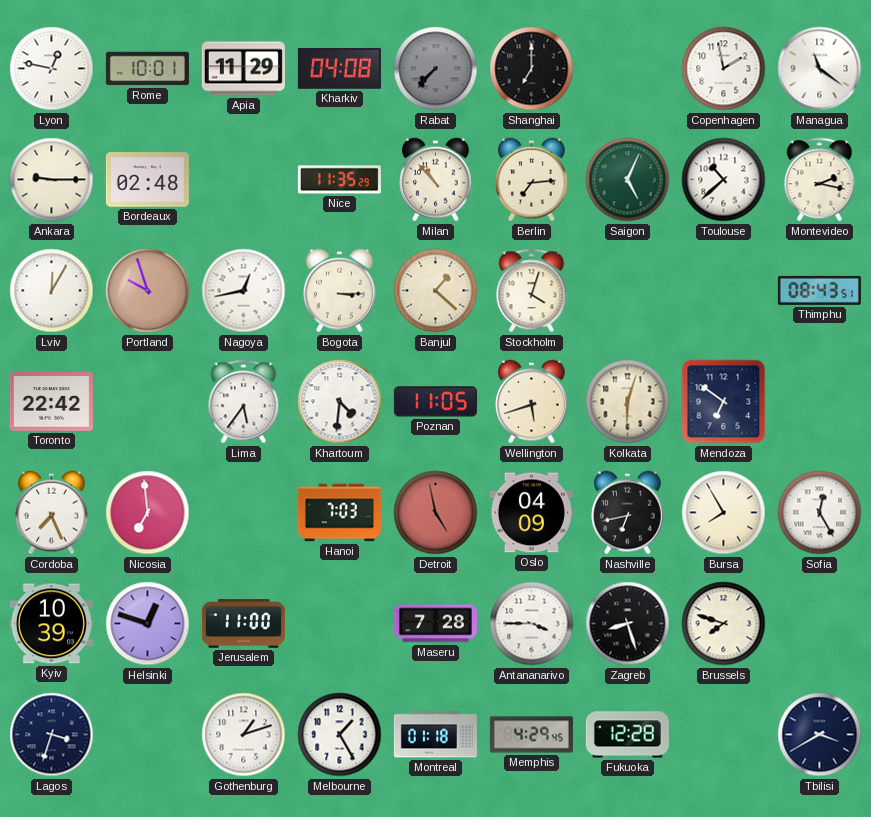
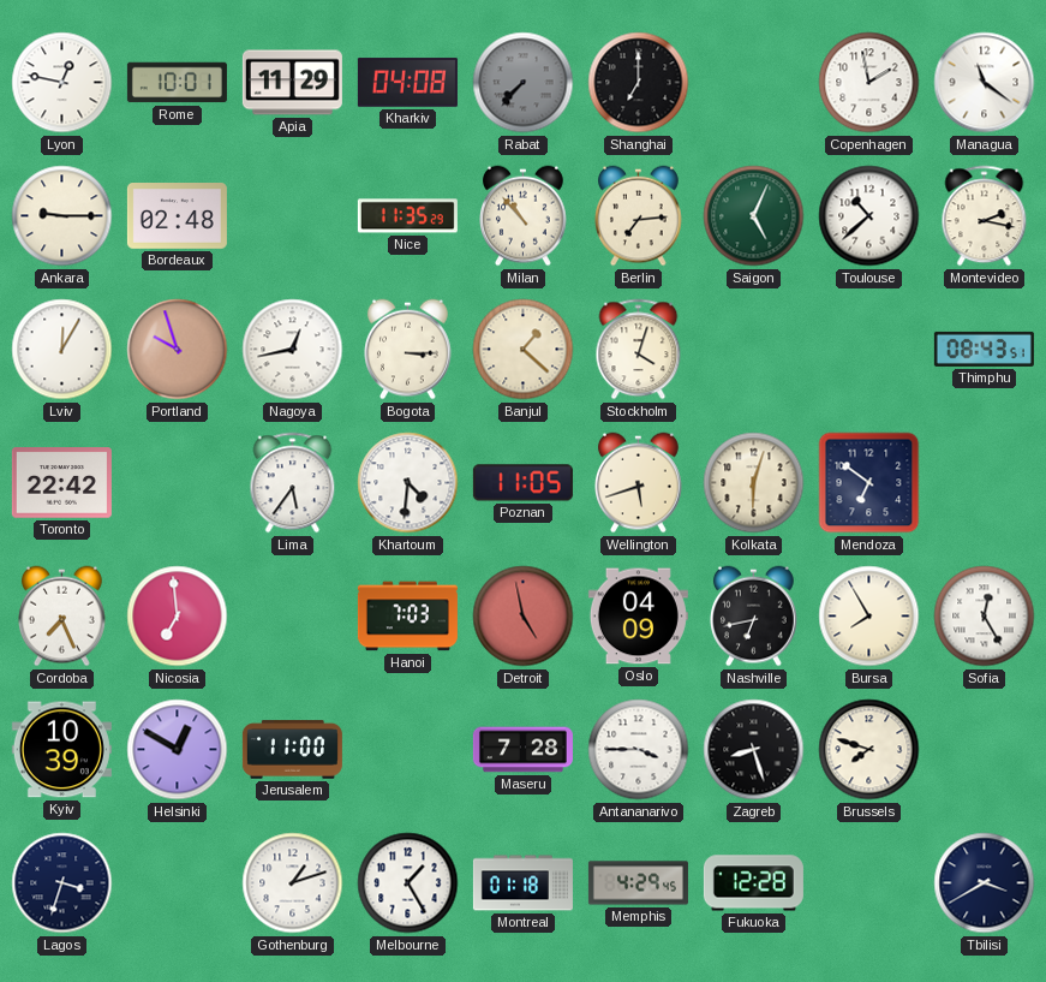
Helsinki: 12:48 -> 12:50 (178, 750)
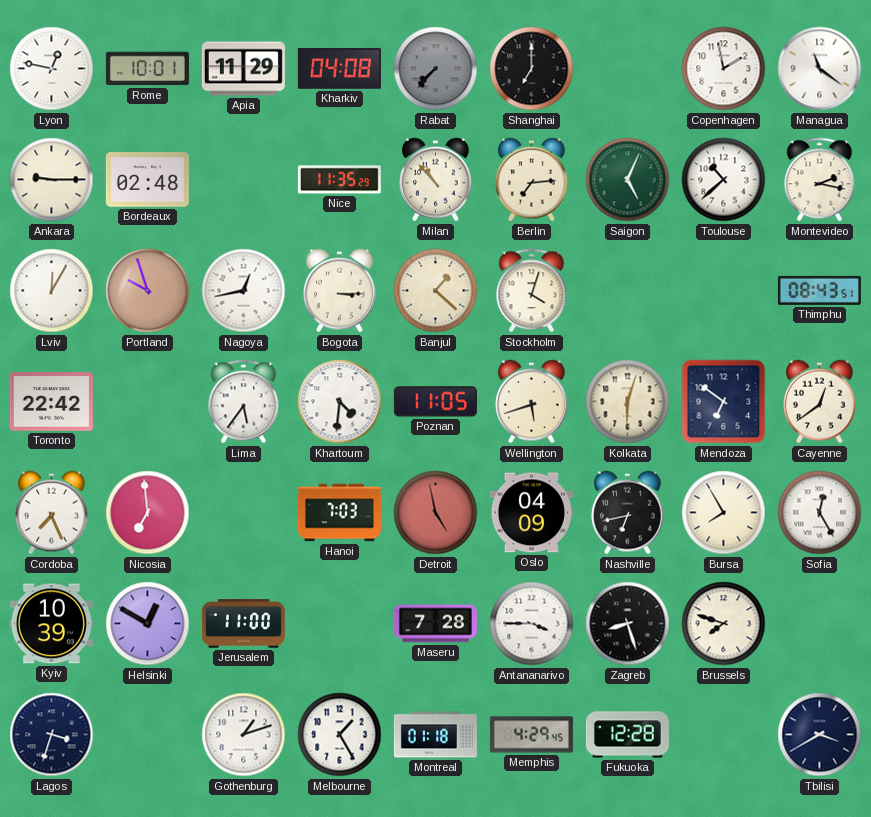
Cayenne: none -> 12:39 (820, 402)
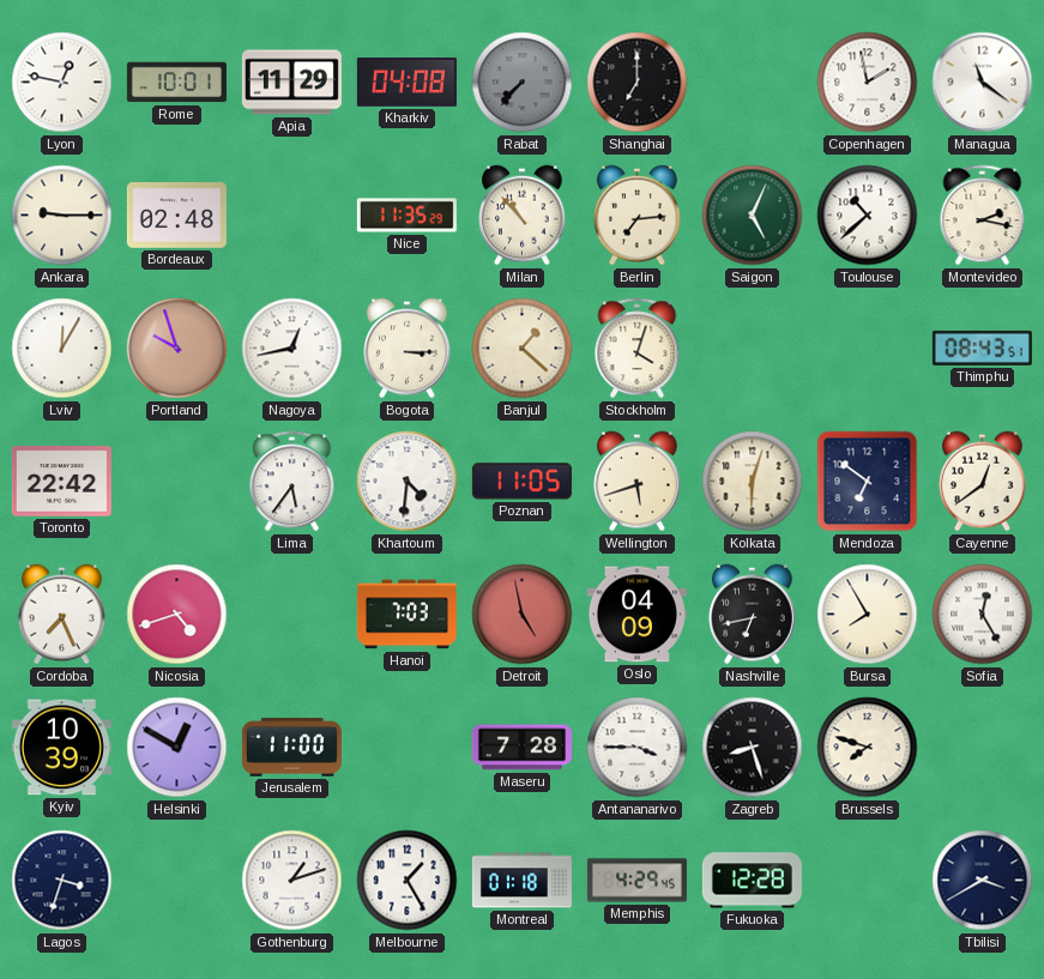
Nicosia: 6:59 -> 4:42 (177, 615)
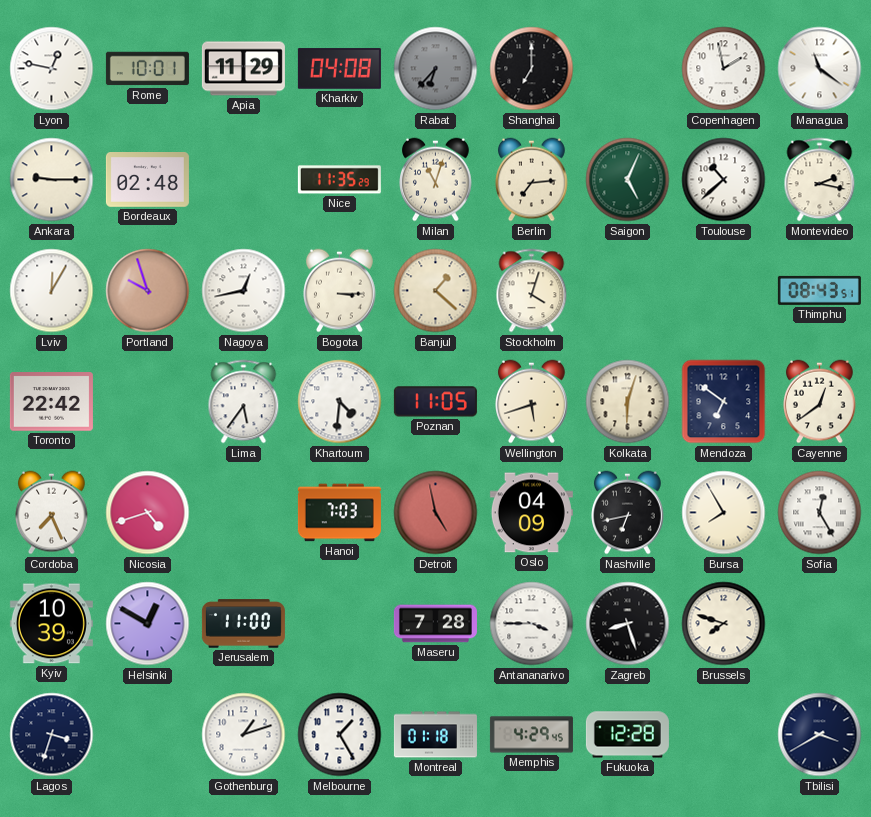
Rabat: 7:37 -> 6:37 (436, 69)
Milan: 10:53 -> 11:03 (436, 180)
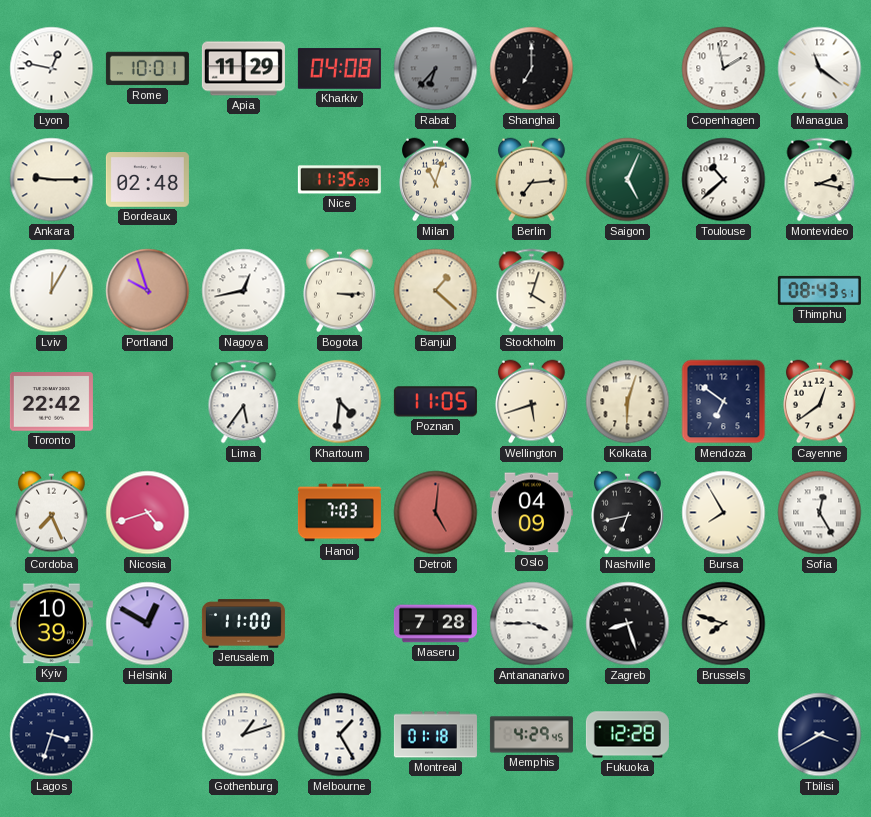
Detroit: 4:58 -> 5:01 (436, 513)
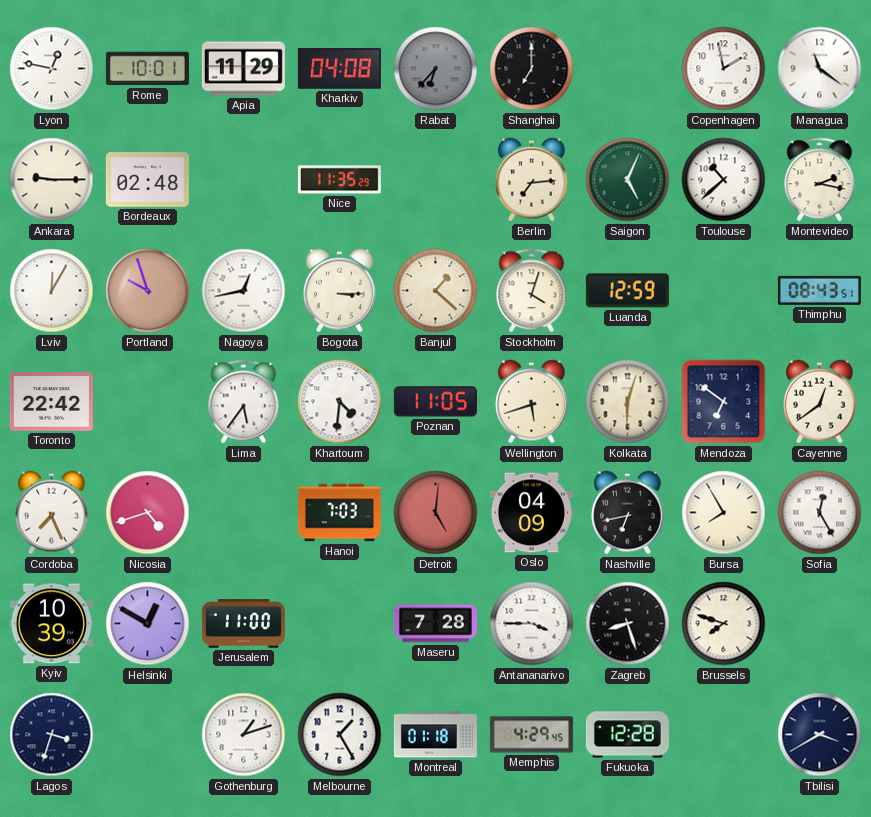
Milan: 11:03 -> none (436, 180)
Luanda: none -> 12:59 (627, 291)
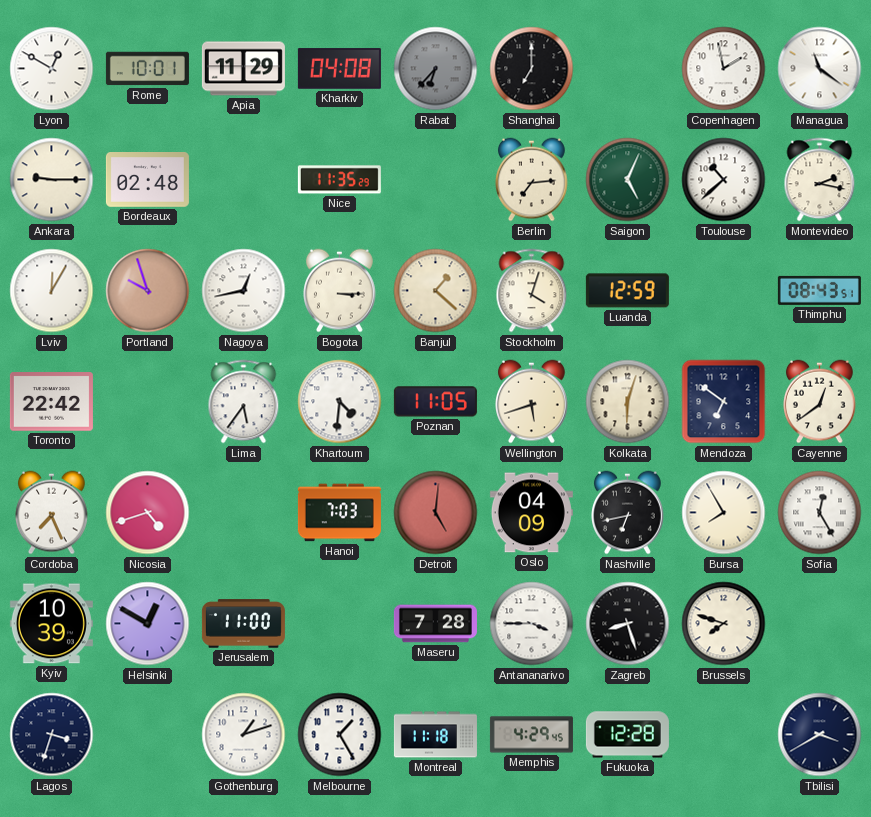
Lyon: 12:47 -> 12:50 (52, 69)
Montreal: 01:18 -> 11:18 (435, 735)
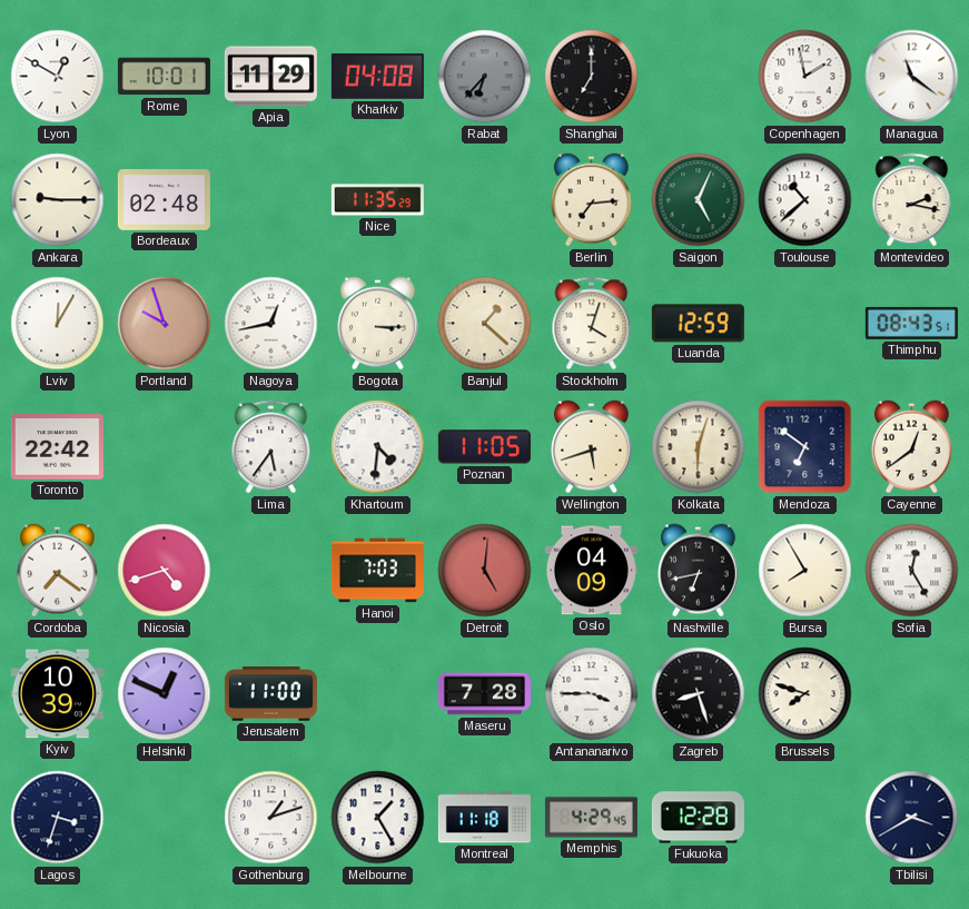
Cordoba: 7:26 -> 7:21 (58, 571)
Helsinki: 12:50 -> 12:49 (165, 694)
